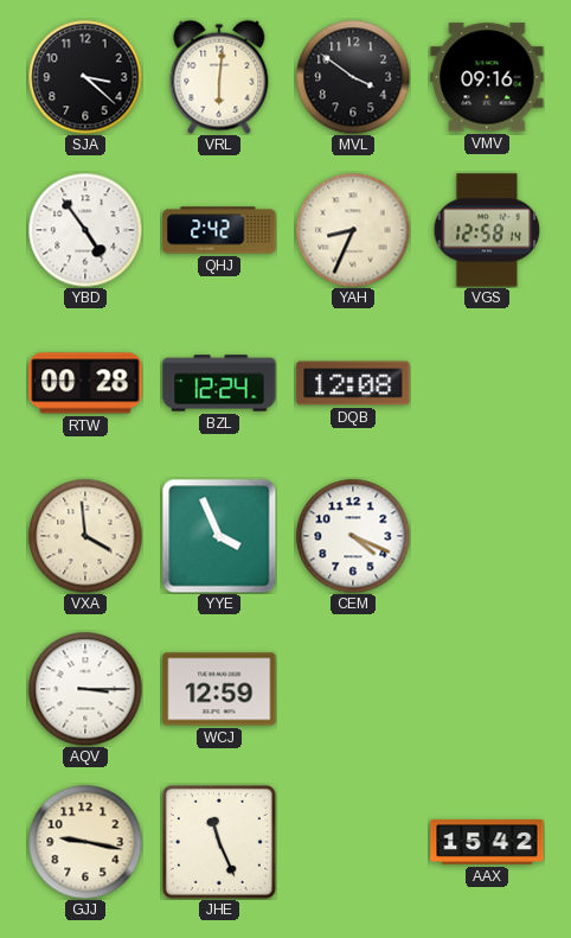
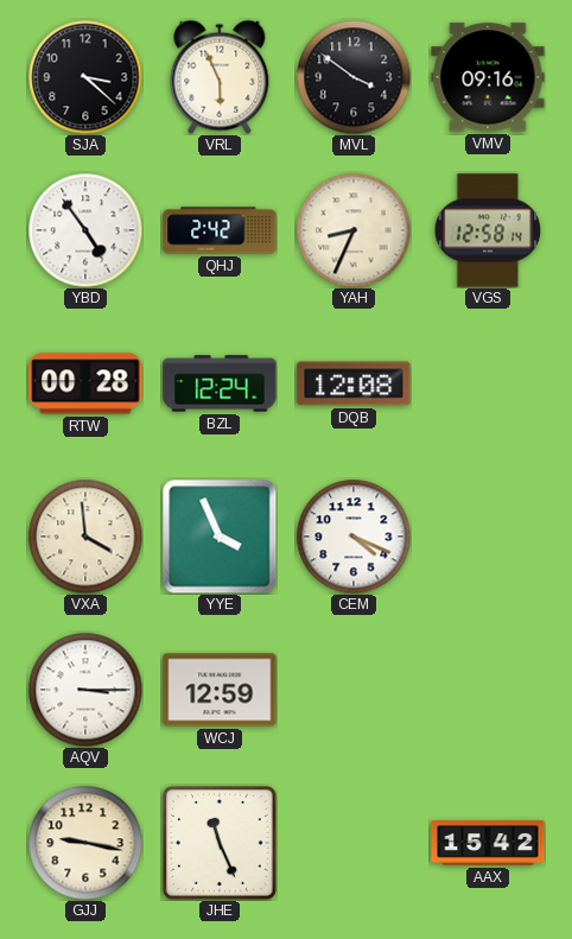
VRL: 6:01 -> 5:56 (220, 77)
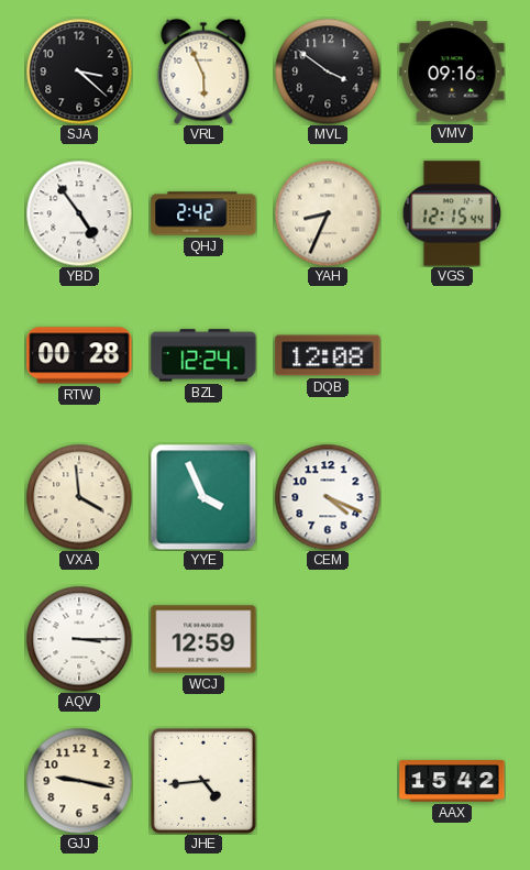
VGS: 12:58 -> 12:15 (452, 213)
JHE: 11:26 -> 4:44 (203, 781)
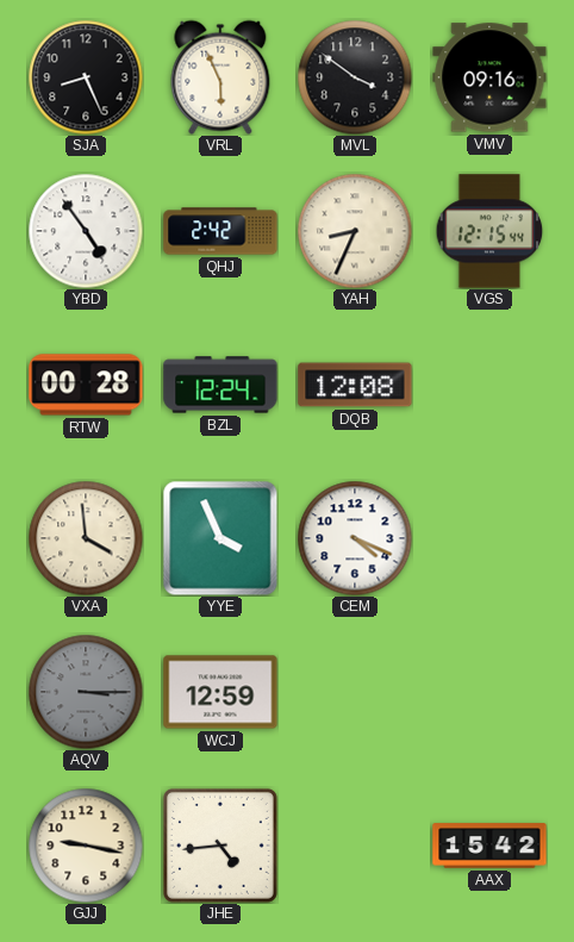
SJA: 3:22 -> 8:26 (86, 77)
AQV dial: white -> grey (86, 692)
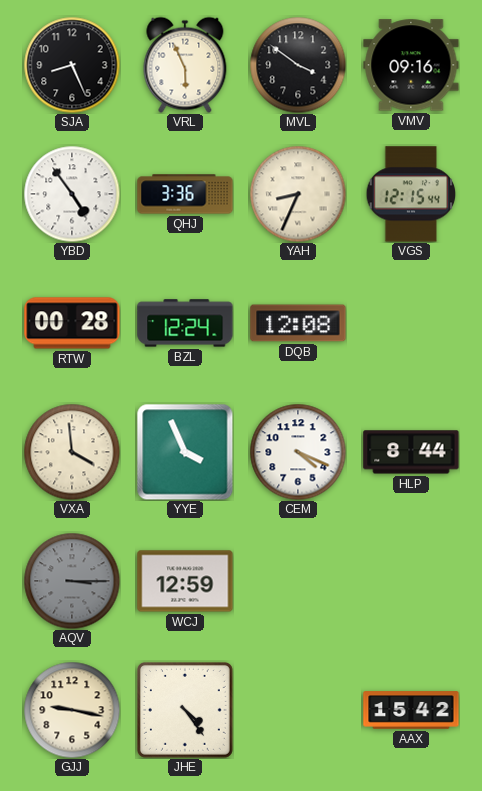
QHJ: 2:42 -> 3:36 (185, 194)
HLP: none -> 8:44 (411, 452)
JHE: 4:44 -> 4:24 (185, 710)
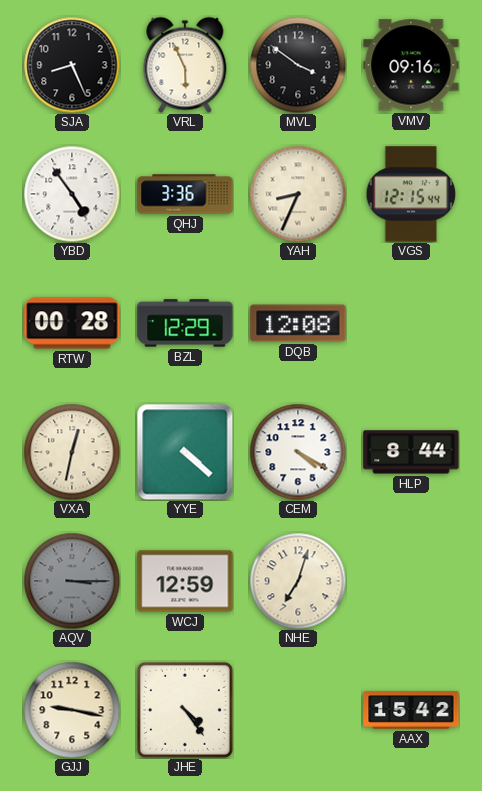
BZL: 12:24 -> 12:29 (185, 323)
VXA: 3:59 -> 12:32 (72, 452)
YYE: 3:56 -> 4:22 (185, 452)
CEM: 4:19 -> 4:20 (298, 452)
NHE: none -> 7:03 (298, 581)
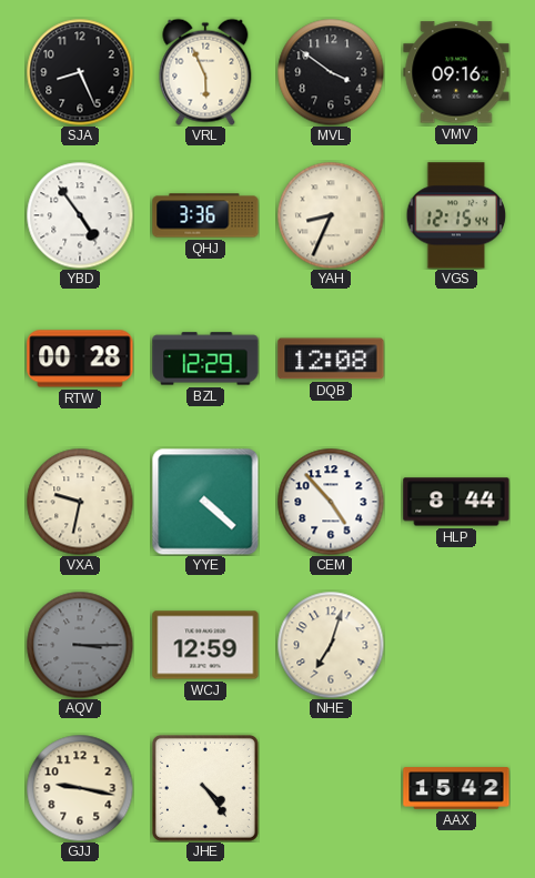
VXA: 12:32 -> 9:32 (80, 502)
CEM: 4:20 -> 4:53 (331, 502)
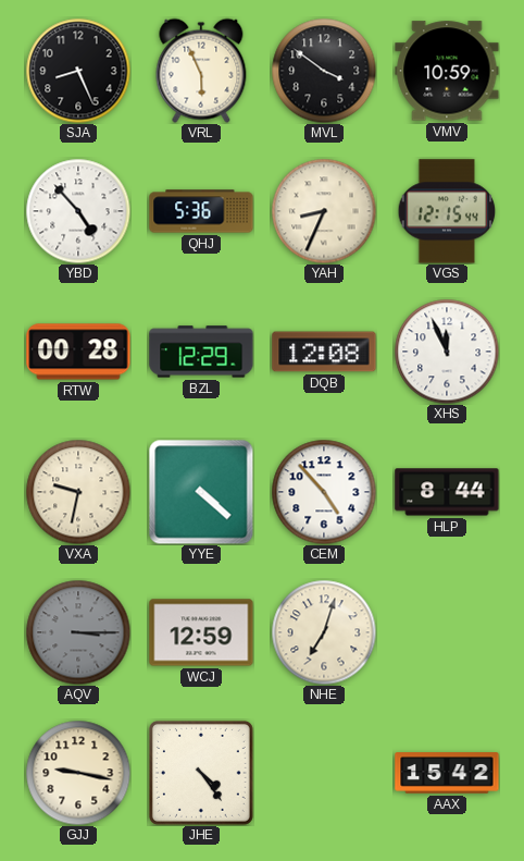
VMV: 09:16 -> 10:59 (447, 71)
YBD: 4:54 -> 4:53 (78, 211)
QHJ: 3:36 -> 5:36 (201, 211)
XHS: none -> 11:56 (447, 352)
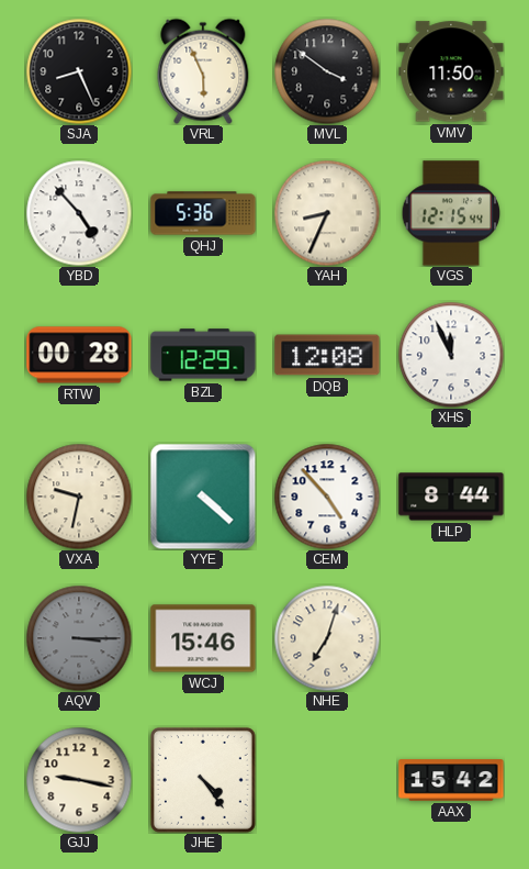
VMV: 10:59 -> 11:50 (451, 71)
WCJ: 12:59 -> 15:46 (203, 638)
